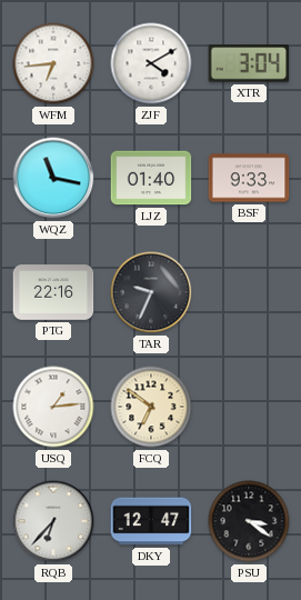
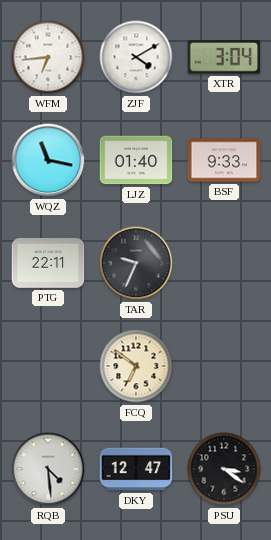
PTG: 22:16 -> 22:11 (48, 263)
USQ: 1:14 -> none (53, 407)
RQB: 6:37 -> 4:29 (48, 469)
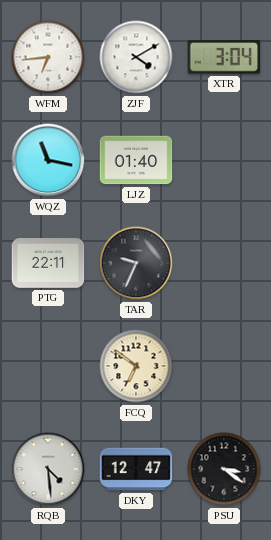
BSF: 9:33 -> none (224, 160)
